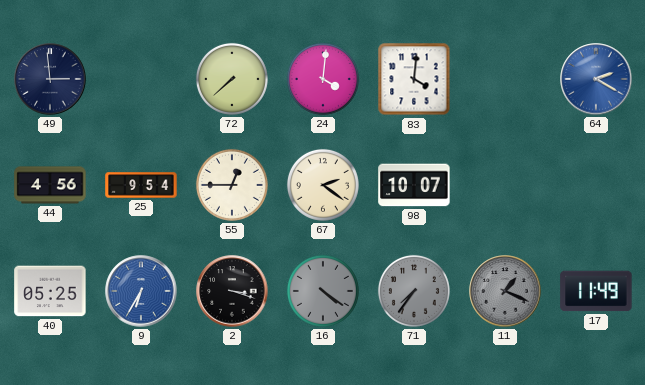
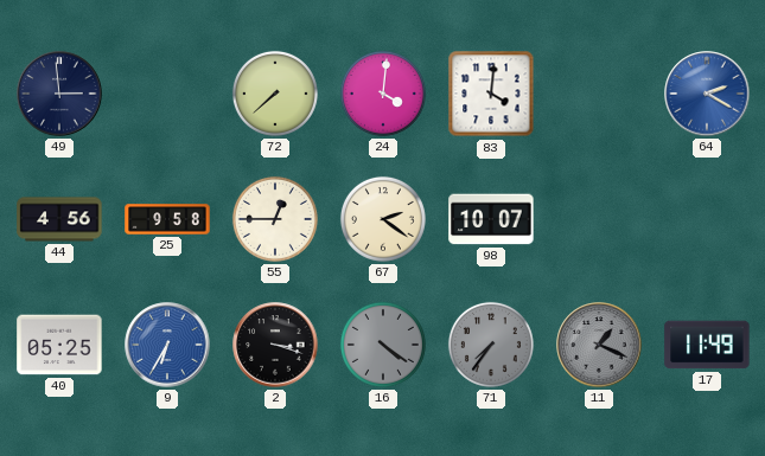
25: 9:54 -> 9:58 (167, 219)
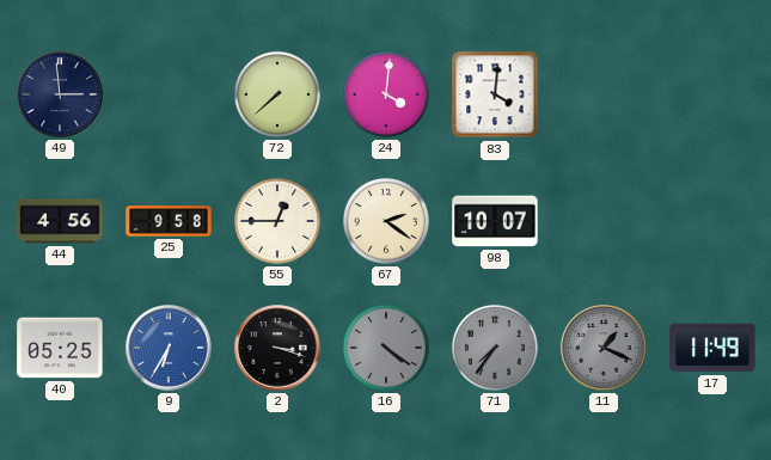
64: 2:20 -> none (707, 94)
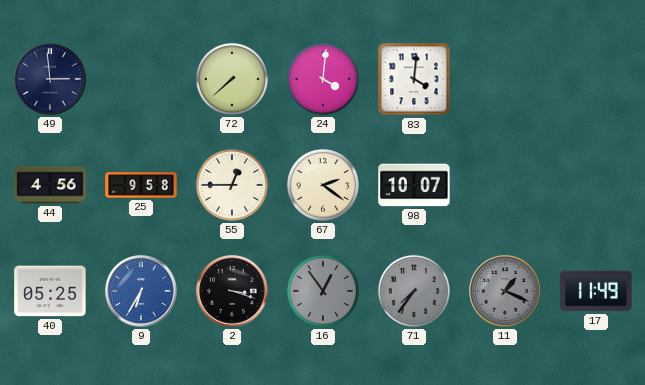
16: 4:21 -> 12:54 (323, 291)
